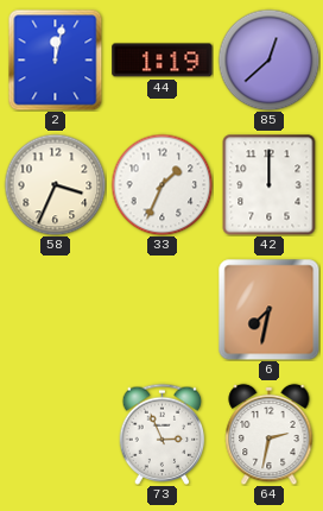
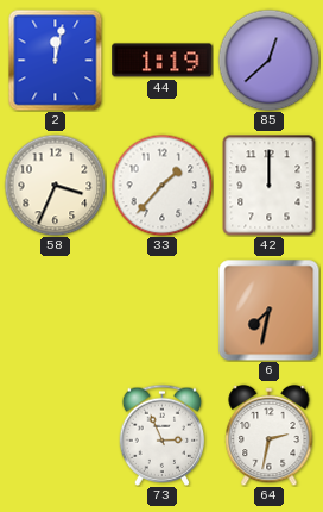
33: 1:34 -> 1:37 (161, 185)
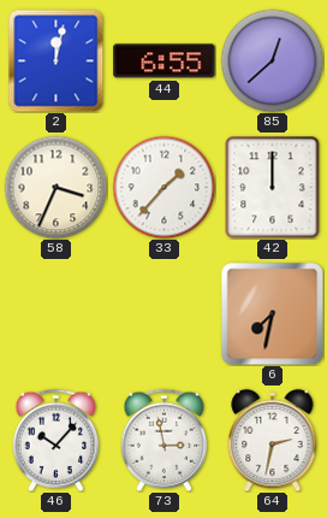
44: 1:19 -> 6:55 (165, 61)
46: none -> 10:07 (57, 440)
73: 2:56 -> 2:58 (165, 440)
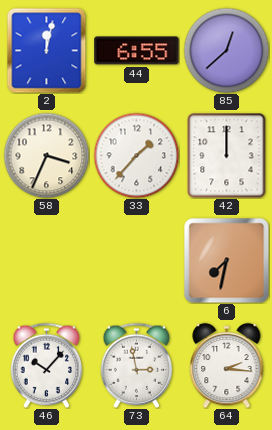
64: 2:32 -> 2:16 (227, 365)
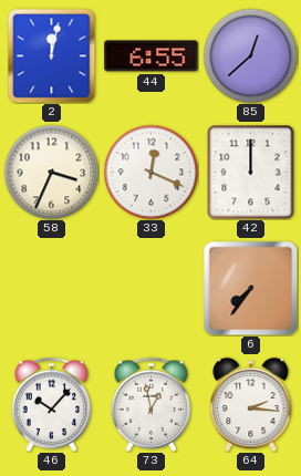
33: 1:37 -> 12:19 (150, 172)
6: 7:32 -> 7:36 (250, 288)
73: 2:58 -> 12:58 (152, 404)
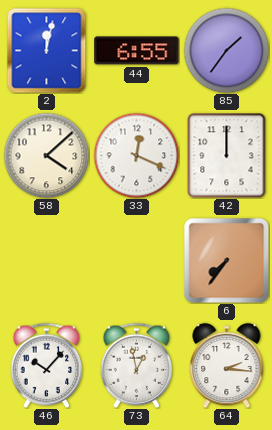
85: 12:38 -> 1:36 (226, 50)
58: 3:34 -> 4:08 (46, 155)
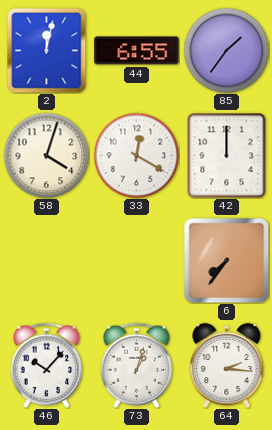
58: 4:08 -> 4:03 (46, 155)
33: 12:19 -> 12:20 (136, 155)
73: 12:58 -> 1:03 (137, 365)
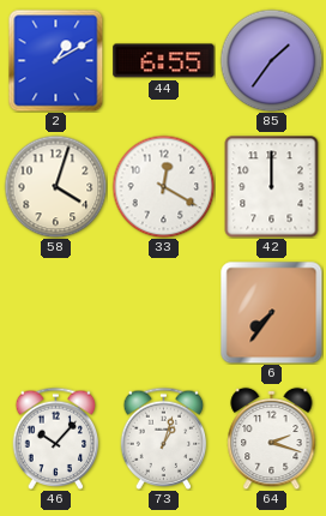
2: 12:02 -> 1:10 (56, 60)
64: 2:16 -> 2:18 (272, 438)
